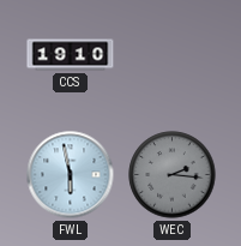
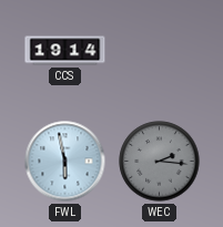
CCS: 19:10 -> 19:14 (65, 51)
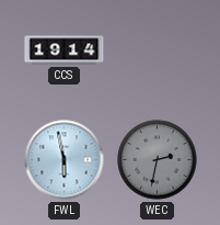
WEC: 2:16 -> 2:32 (158, 160)
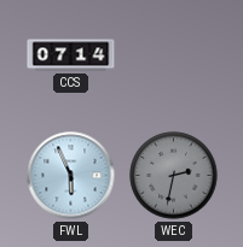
CCS: 19:14 -> 07:14 (71, 55)
FWL: 5:58 -> 5:56 (71, 176)
